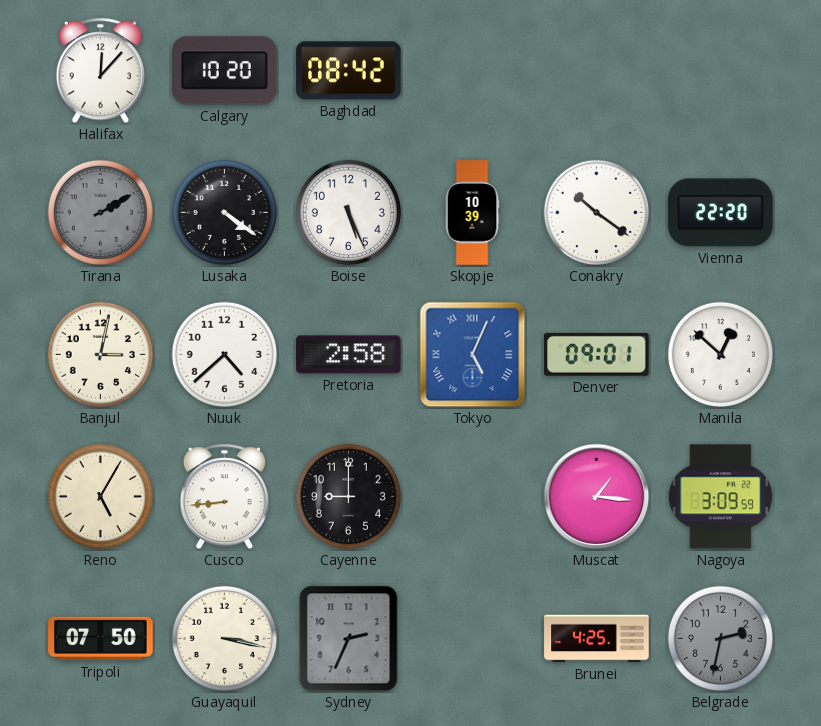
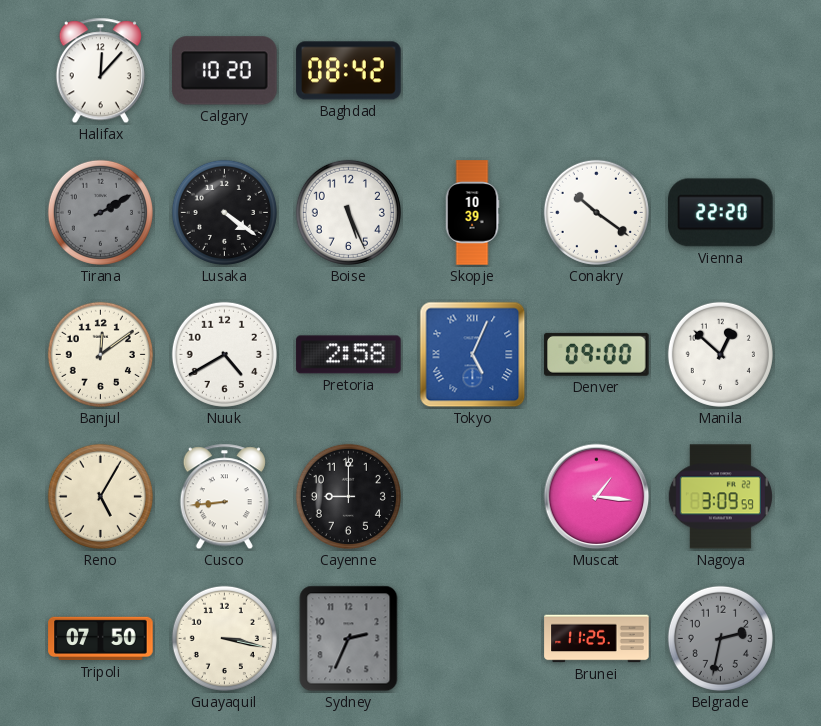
Banjul: 3:02 -> 12:09 (100, 354)
Nuuk: 4:38 -> 4:40 (224, 354)
Denver: 09:01 -> 09:00 (597, 354)
Brunei: 4:25 -> 11:25 (597, 639)
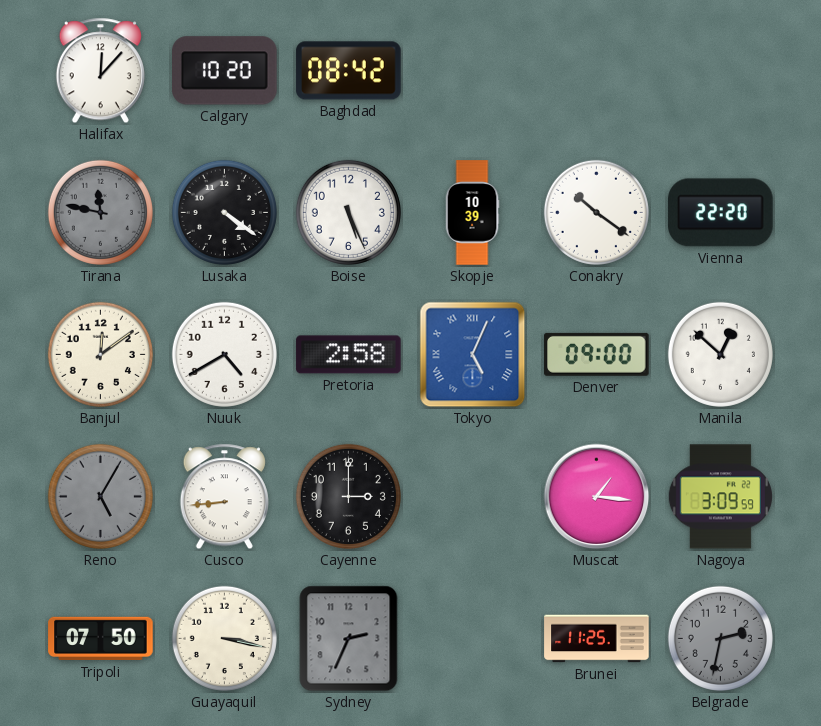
Tirana: 2:10 -> 11:47 (100, 212)
Reno dial: cream -> grey (100, 496)
Cayenne: 9:00 -> 3:00 (348, 496)
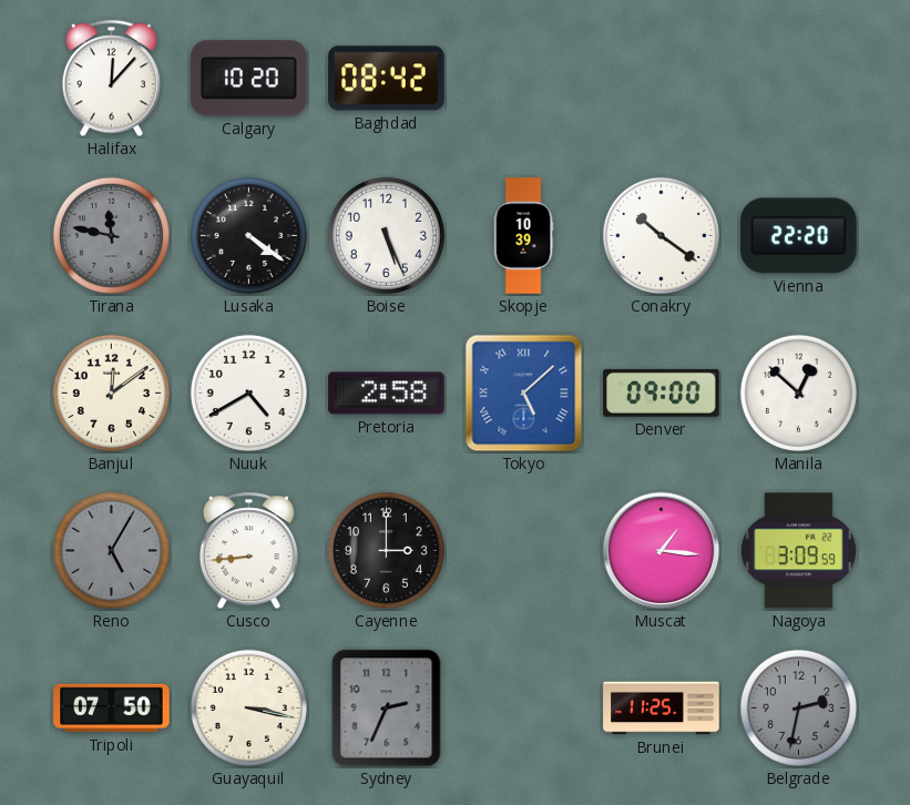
Tokyo: 5:04 -> 5:08 (524, 394)
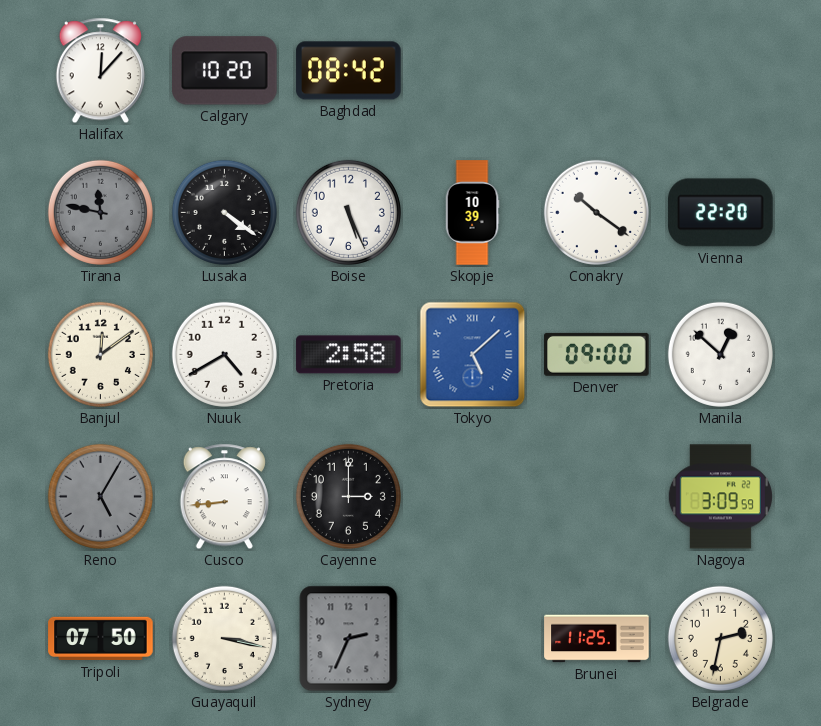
Muscat: 1:16 -> none (662, 551)
Belgrade dial: grey -> cream (720, 638)
